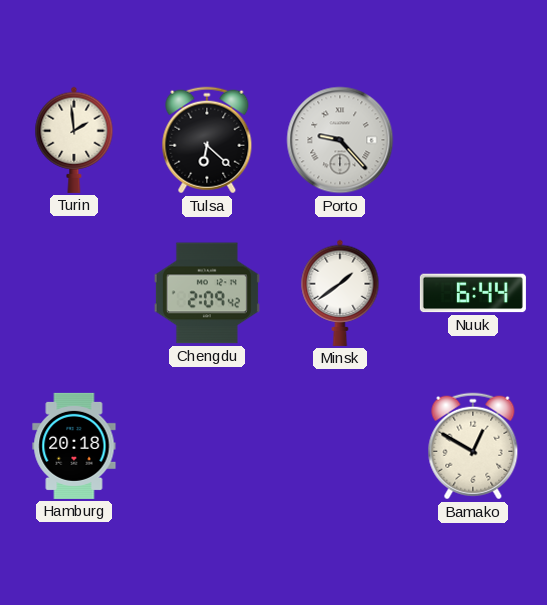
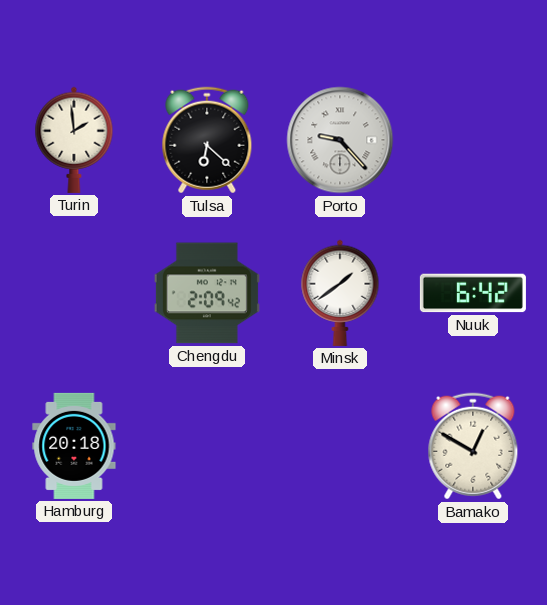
Nuuk: 6:44 -> 6:42 (473, 293)
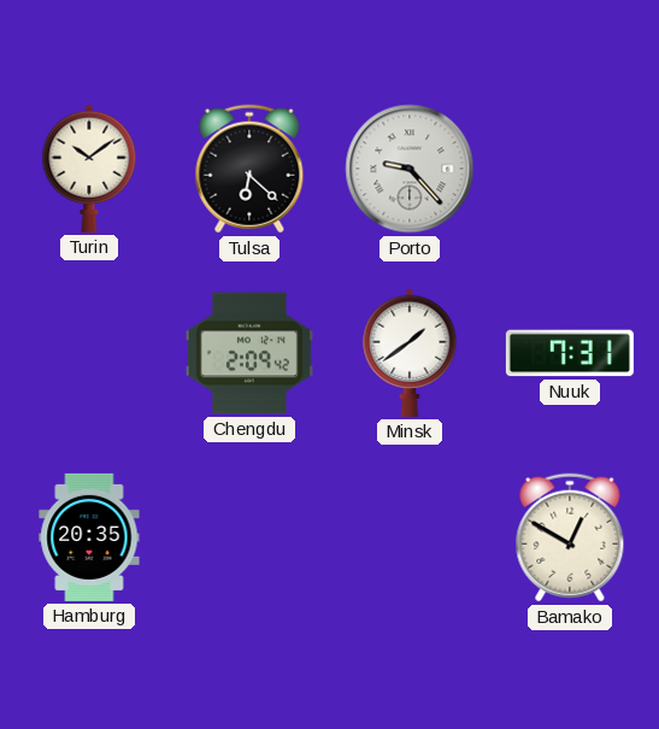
Turin: 1:59 -> 10:09 (89, 169)
Nuuk: 6:42 -> 7:31 (570, 353)
Hamburg: 20:18 -> 20:35 (89, 537)
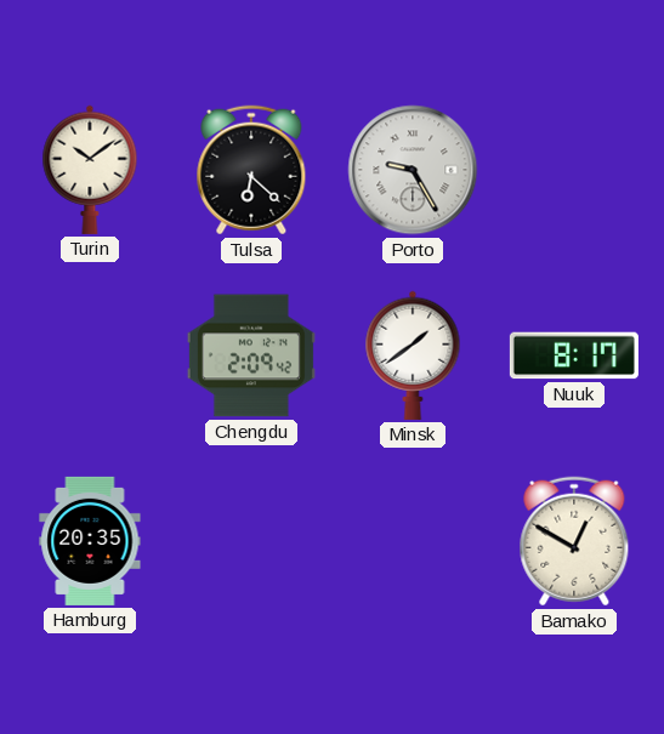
Porto: 9:23 -> 9:25 (413, 170)
Nuuk: 7:31 -> 8:17 (574, 355)
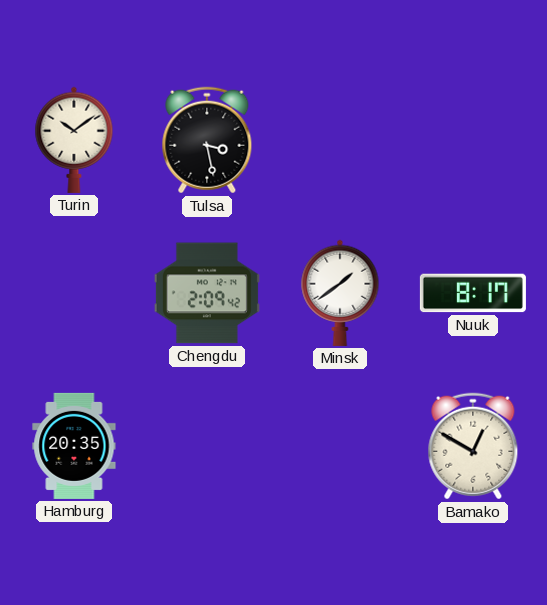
Tulsa: 6:22 -> 3:28 (207, 140)
Porto: 9:25 -> none (413, 170)
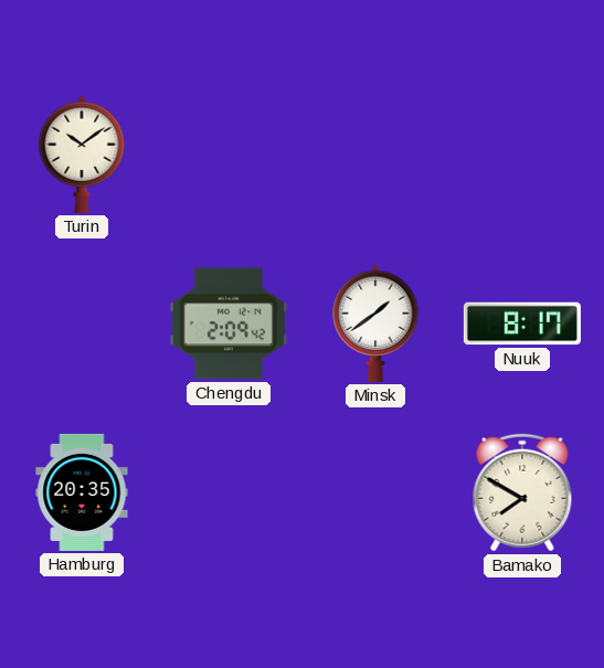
Tulsa: 3:28 -> none (207, 140)
Bamako: 12:50 -> 7:50 (522, 492)
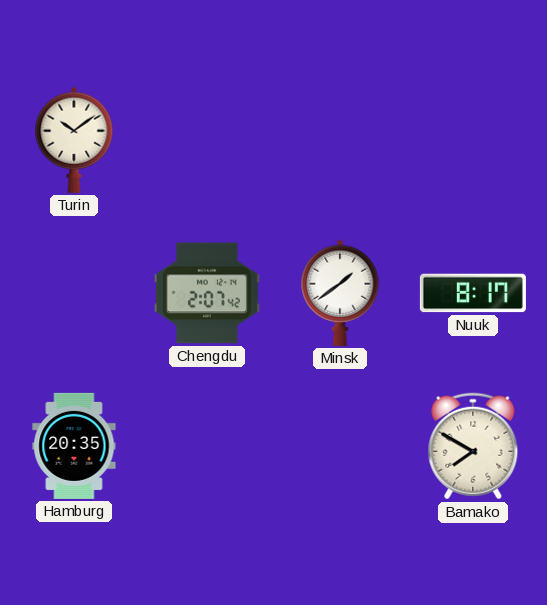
Chengdu: 2:09 -> 2:07 (207, 293)
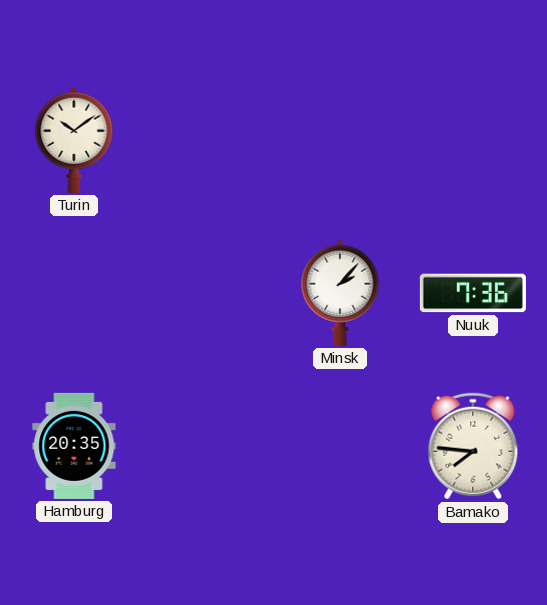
Chengdu: 2:07 -> none (207, 293)
Minsk: 1:39 -> 2:07 (340, 293)
Nuuk: 8:17 -> 7:36 (473, 293)
Bamako: 7:50 -> 7:46 (473, 446)
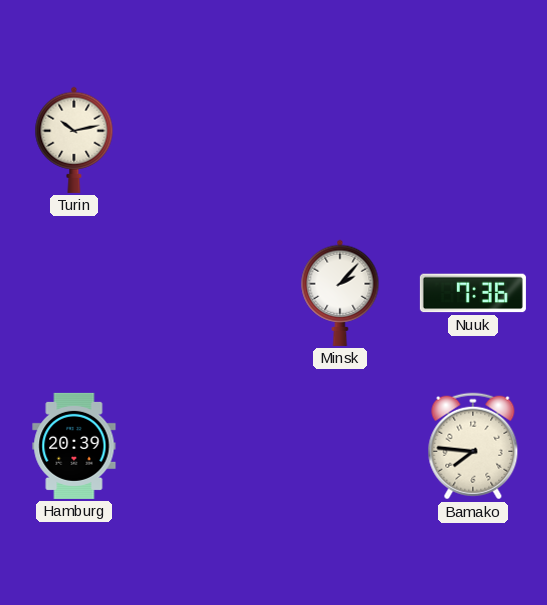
Turin: 10:09 -> 10:13 (74, 140)
Hamburg: 20:35 -> 20:39 (74, 446)
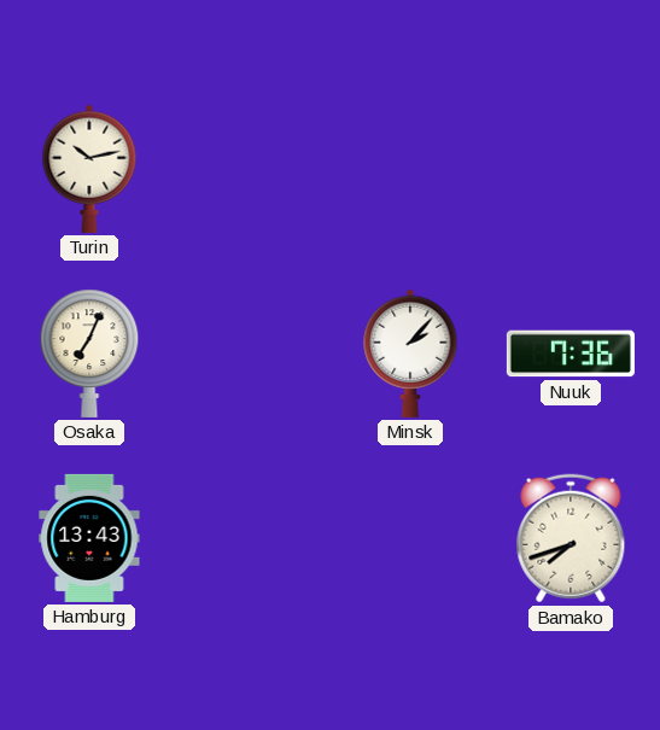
Osaka: none -> 7:04 (89, 354)
Hamburg: 20:39 -> 13:43 (89, 538)
Bamako: 7:46 -> 7:42 (571, 538)
